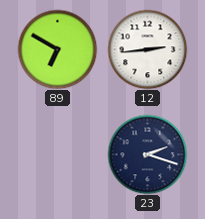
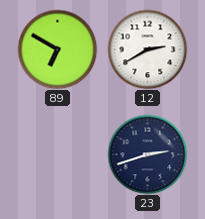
12: 2:44 -> 2:40 (147, 49)
23: 2:18 -> 2:42 (147, 154)
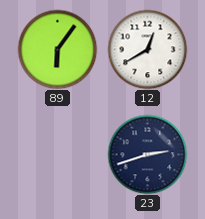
89: 6:50 -> 6:06 (57, 49)
12: 2:40 -> 12:40 (147, 49)
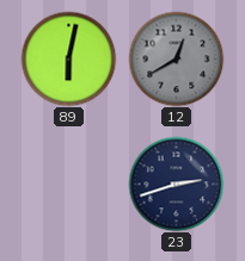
89: 6:06 -> 6:02 (68, 58)
12 dial: white -> grey (176, 58)
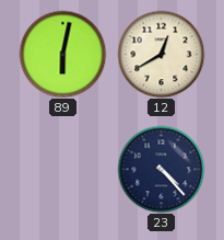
12 dial: grey -> cream (161, 54)
23: 2:42 -> 4:23 (161, 169)
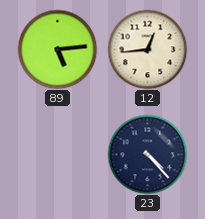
89: 6:02 -> 5:14 (57, 49)
12: 12:40 -> 12:44 (147, 49)
